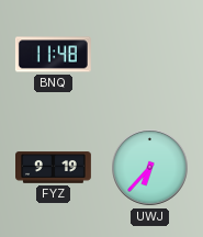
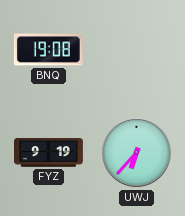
BNQ: 11:48 -> 19:08 (48, 50)
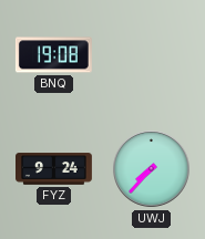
FYZ: 9:19 -> 9:24 (54, 169)
UWJ: 6:37 -> 7:37 (152, 169)
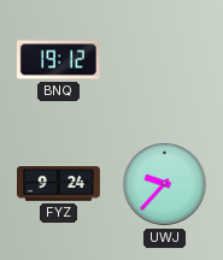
BNQ: 19:08 -> 19:12 (58, 60)
UWJ: 7:37 -> 9:37 (165, 184)
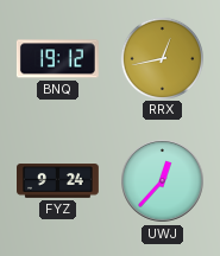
RRX: none -> 12:43 (162, 58)
UWJ: 9:37 -> 12:37 (163, 181)
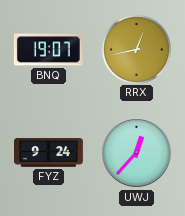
BNQ: 19:12 -> 19:07 (48, 50)
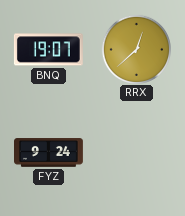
RRX: 12:43 -> 12:38 (136, 49)
UWJ: 12:37 -> none (137, 153)
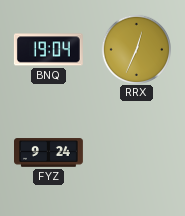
BNQ: 19:07 -> 19:04 (48, 50)
RRX: 12:38 -> 12:34 (136, 49)
